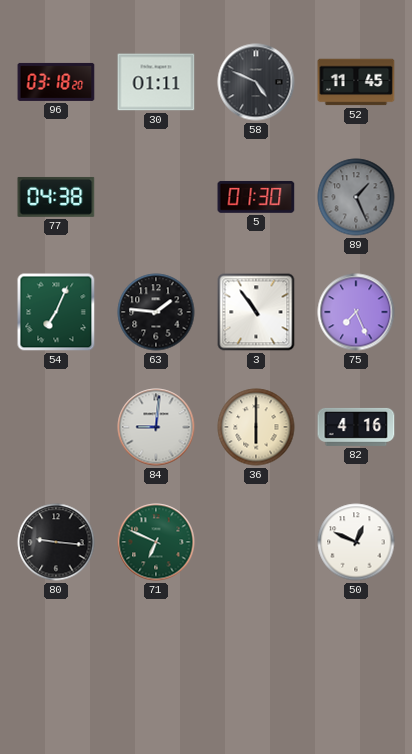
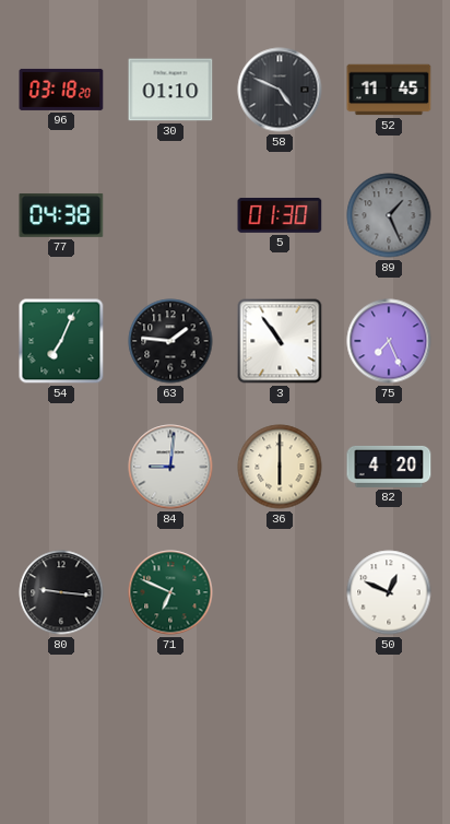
30: 01:11 -> 01:10 (170, 90)
82: 4:16 -> 4:20 (389, 467)
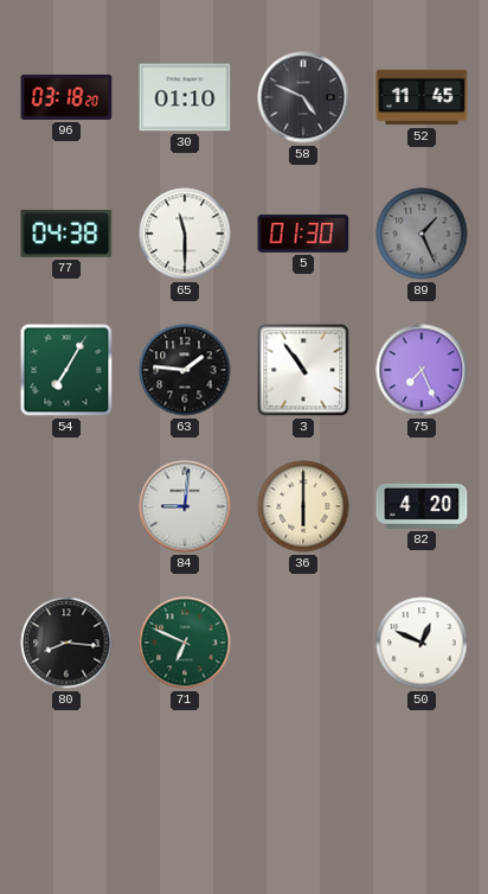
65: none -> 11:30 (185, 234)
54: 7:04 -> 7:05 (66, 370)
80: 9:16 -> 8:16 (66, 643)
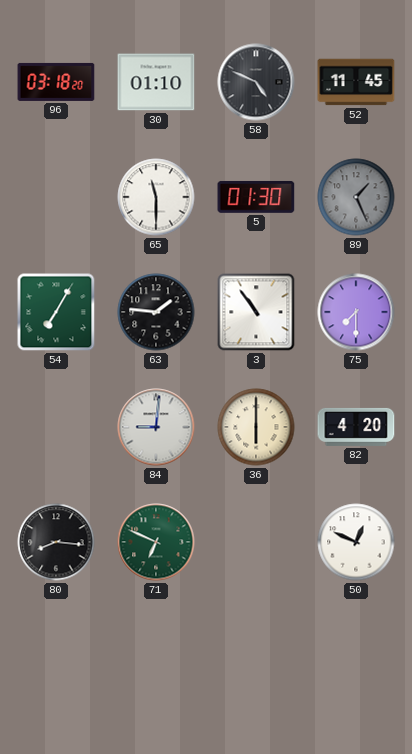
77: 04:38 -> none (66, 234)
75: 7:26 -> 7:30 (356, 312)
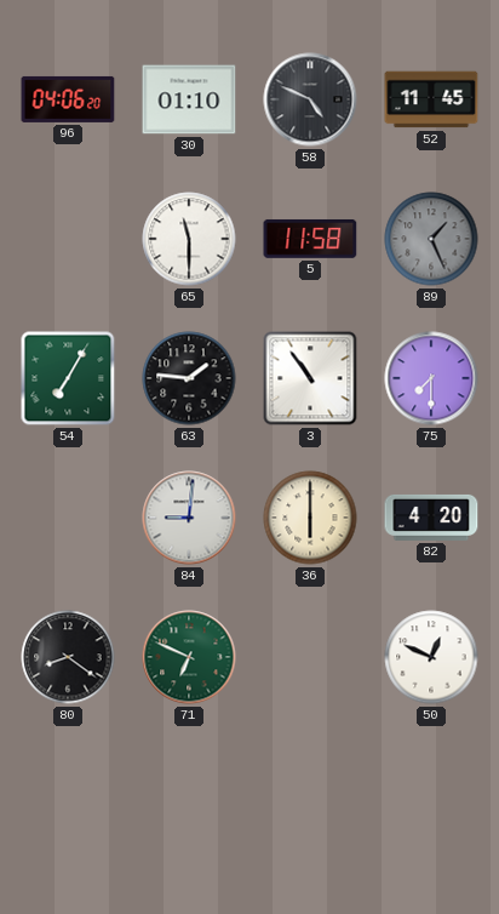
96: 03:18 -> 04:06 (68, 99)
5: 01:30 -> 11:58 (310, 239)
80: 8:16 -> 8:21 (68, 657)
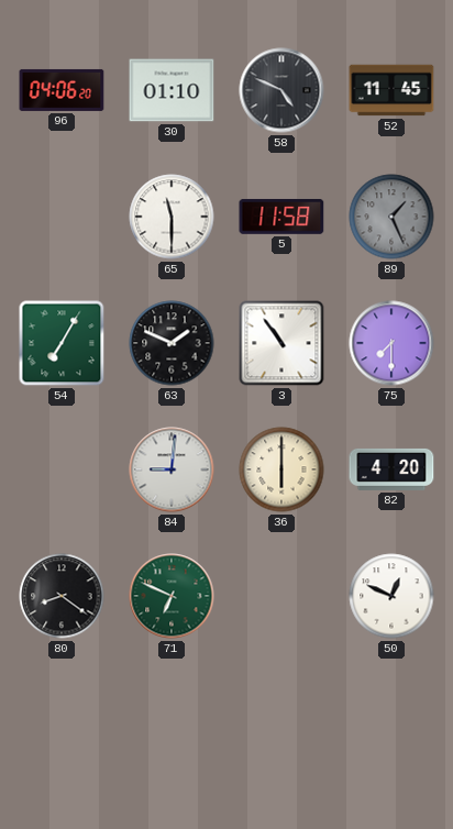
63: 1:46 -> 1:49 (172, 343)
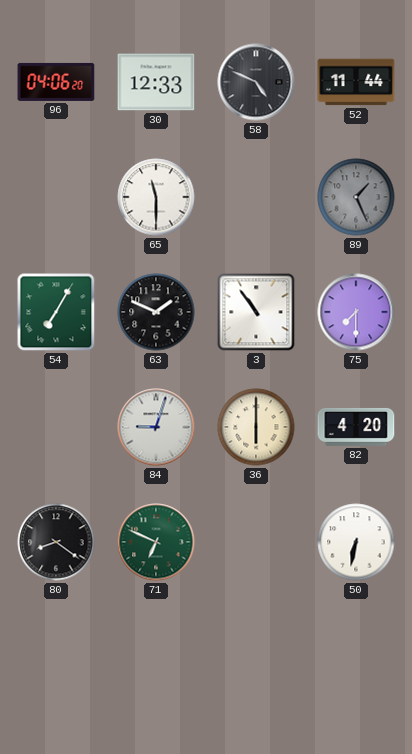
30: 01:10 -> 12:33 (156, 82)
52: 11:45 -> 11:44 (356, 82)
5: 11:58 -> none (281, 217)
84: 9:01 -> 9:03 (156, 427)
50: 12:49 -> 6:32 (356, 542)
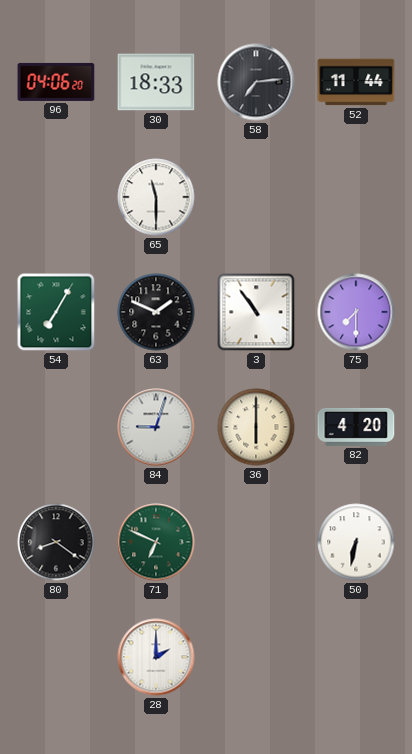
30: 12:33 -> 18:33 (156, 82)
58: 4:49 -> 7:14 (256, 82)
89: 1:26 -> none (356, 197)
28: none -> 2:00 (156, 657)
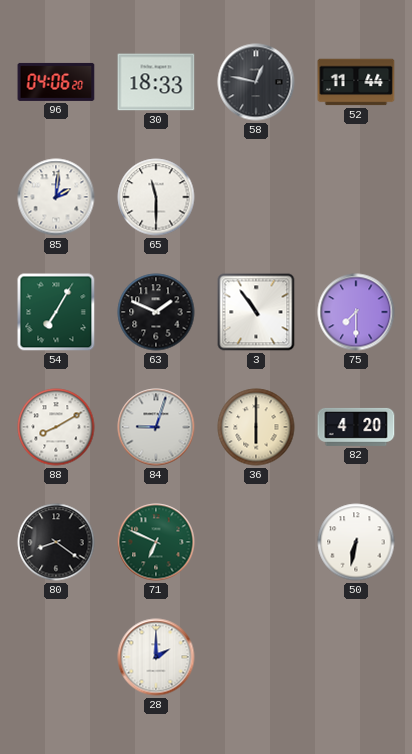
58: 7:14 -> 12:47 (256, 82)
85: none -> 2:01 (56, 197)
88: none -> 8:10 (56, 427)
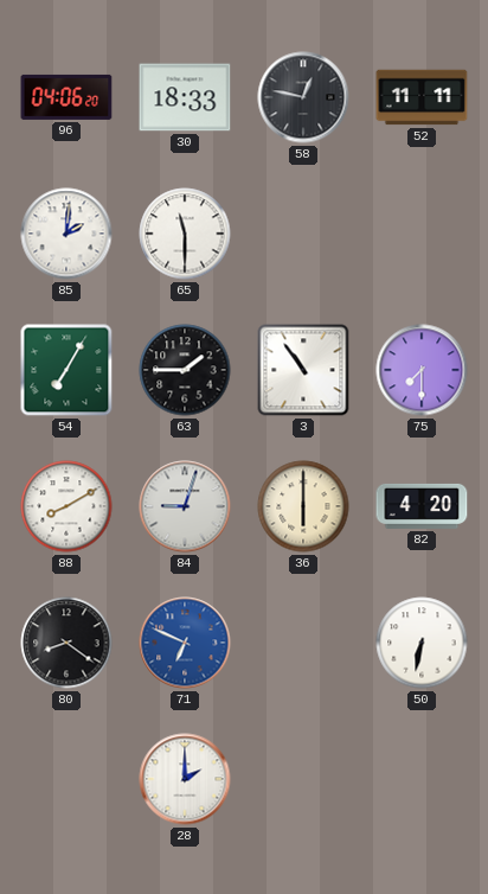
52: 11:44 -> 11:11 (422, 97)
63: 1:49 -> 1:45 (185, 370)
71 dial: green -> blue (185, 643)
